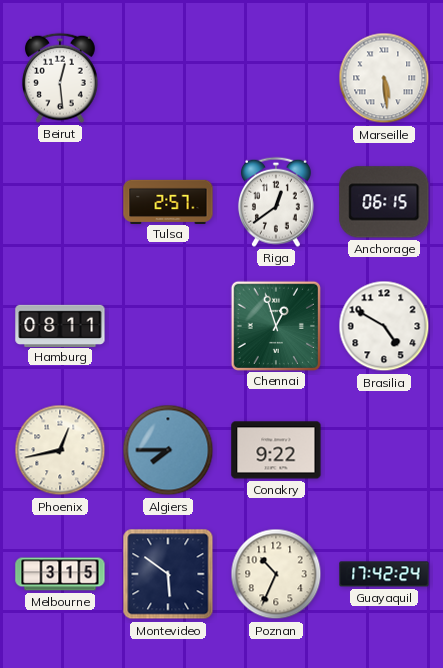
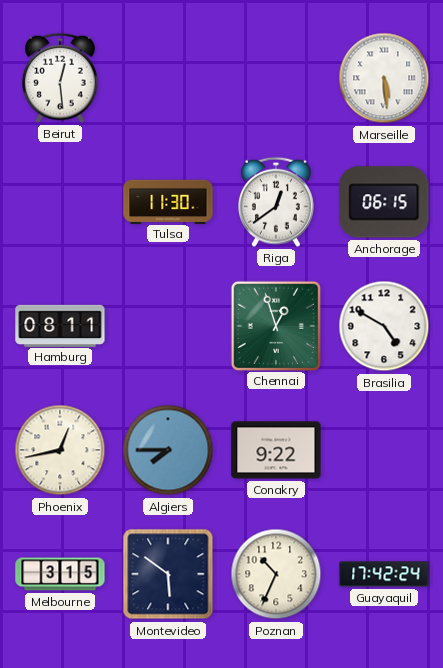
Tulsa: 2:57 -> 11:30 (168, 201)
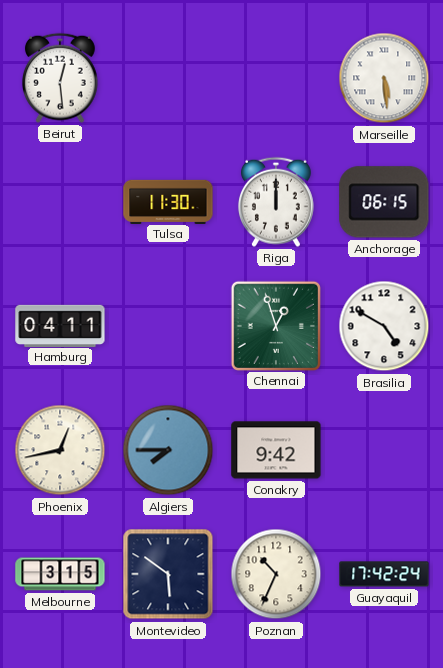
Riga: 12:39 -> 12:00 (276, 202)
Hamburg: 08:11 -> 04:11 (60, 325)
Conakry: 9:22 -> 9:42 (276, 450)
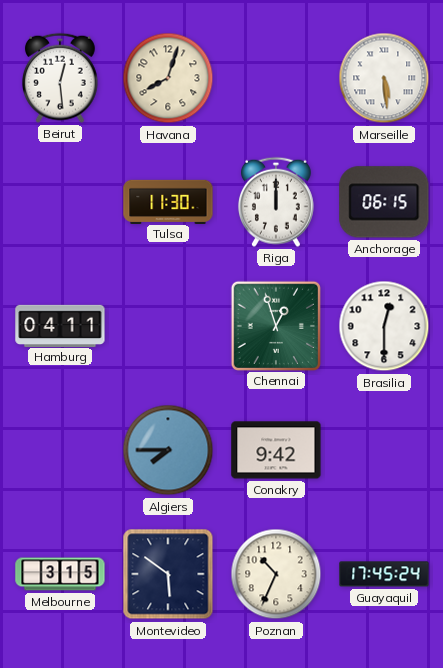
Havana: none -> 8:03 (168, 78)
Brasilia: 4:50 -> 12:30 (384, 326)
Phoenix: 12:43 -> none (60, 450)
Guayaquil: 17:42 -> 17:45 (384, 574)
